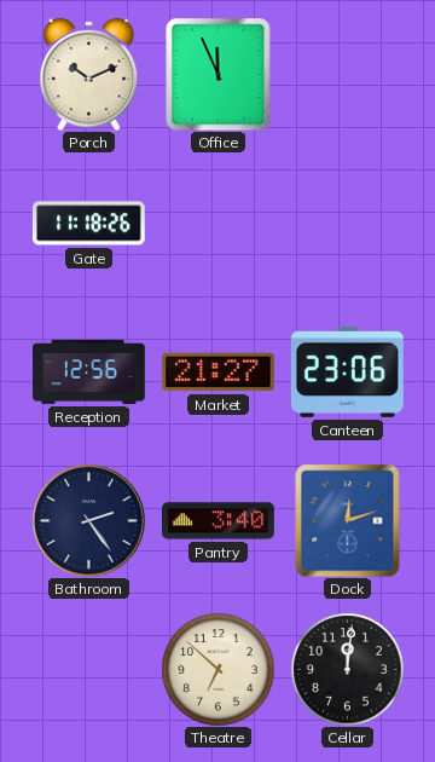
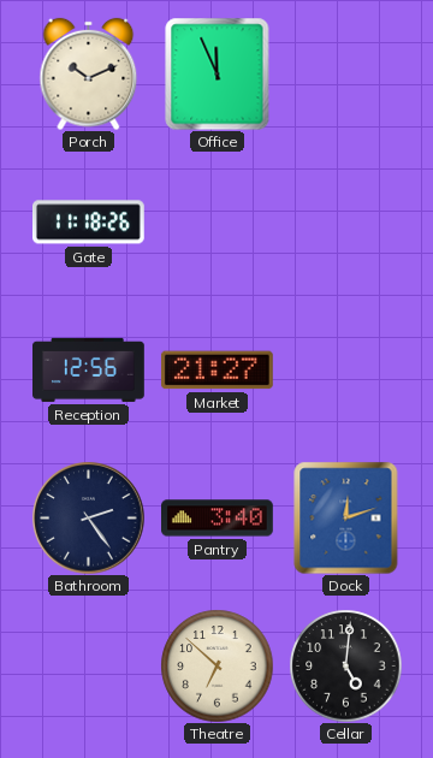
Canteen: 23:06 -> none (347, 371)
Cellar: 12:01 -> 5:01 (345, 665)
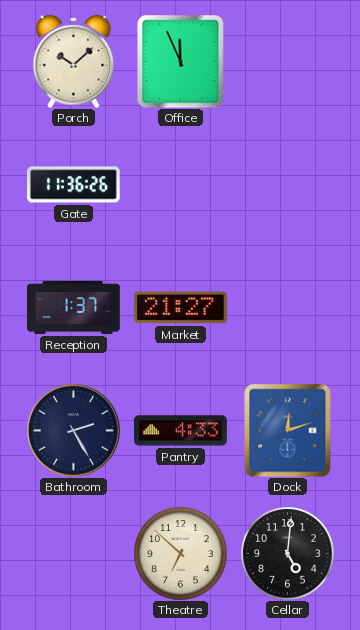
Porch: 10:11 -> 10:08 (74, 61)
Gate: 11:18 -> 11:36 (74, 185)
Reception: 12:56 -> 1:37 (74, 307)
Bathroom: 2:24 -> 2:25 (73, 430)
Pantry: 3:40 -> 4:33 (181, 431)
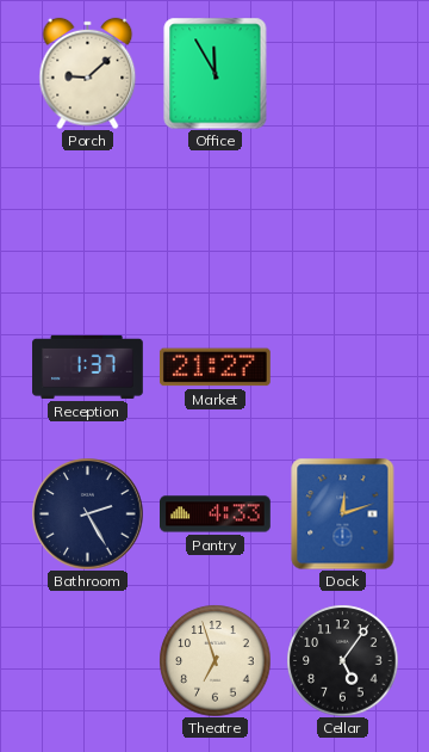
Porch: 10:08 -> 9:08 (88, 73)
Office: 11:56 -> 11:55 (216, 73)
Gate: 11:36 -> none (74, 185)
Theatre: 6:52 -> 6:57 (214, 660)
Cellar: 5:01 -> 5:06 (342, 660)
